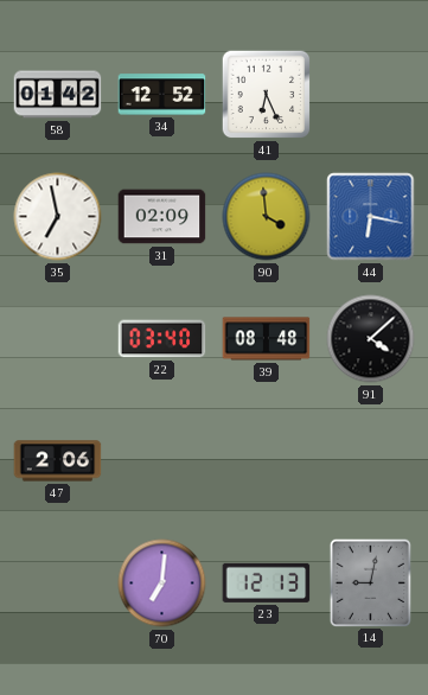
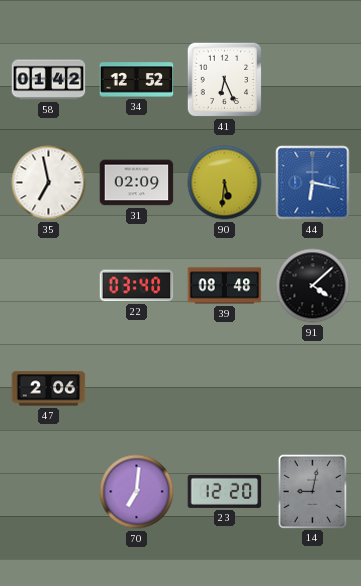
90: 3:59 -> 5:31 (225, 183)
23: 12:13 -> 12:20 (225, 491)
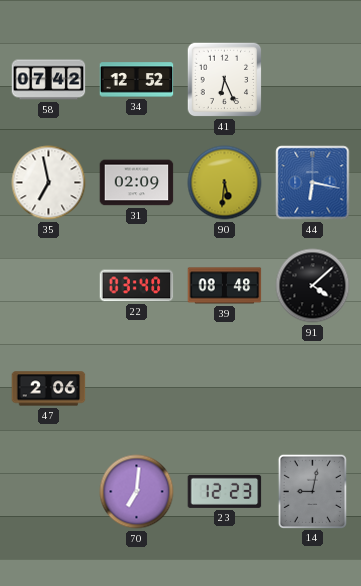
58: 01:42 -> 07:42 (49, 80)
23: 12:20 -> 12:23 (225, 491)
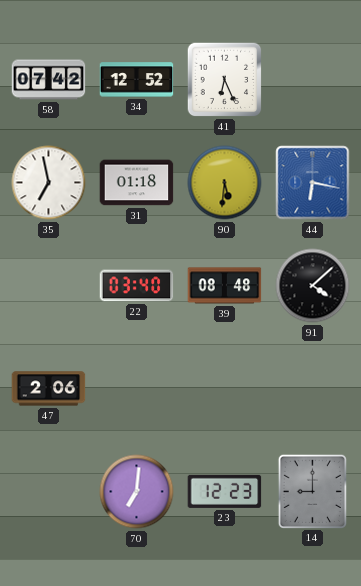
31: 02:09 -> 01:18 (137, 183)
14: 9:02 -> 9:00 (312, 491)
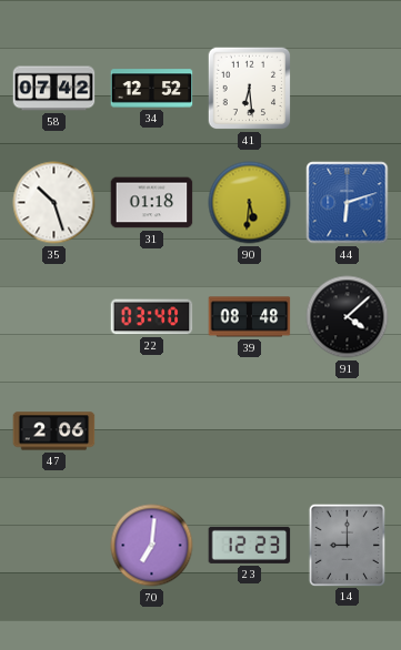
41: 6:26 -> 6:29 (250, 89)
35: 6:58 -> 10:27 (54, 203)
44: 6:17 -> 6:12 (348, 203)
